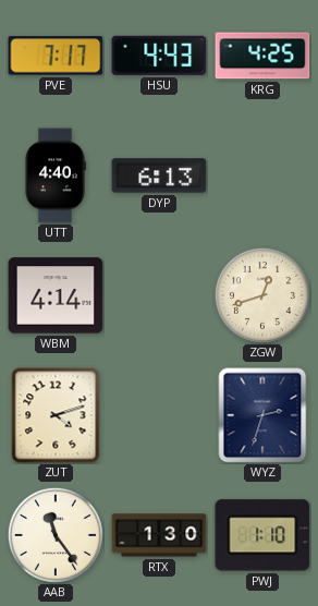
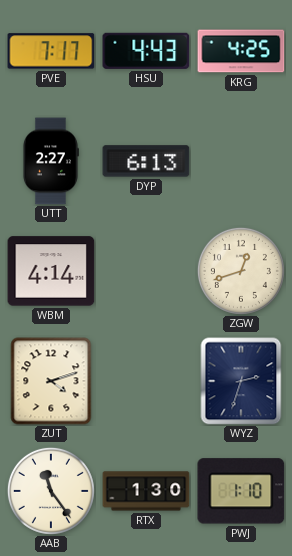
UTT: 4:40 -> 2:27 (50, 161)
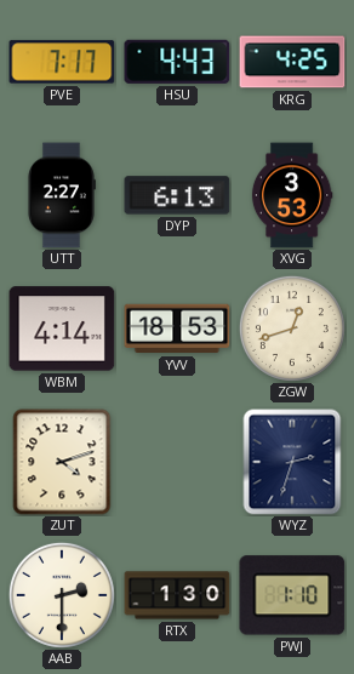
XVG: none -> 3:53 (292, 195)
YVV: none -> 18:53 (177, 329)
AAB: 11:24 -> 2:30 (62, 595)
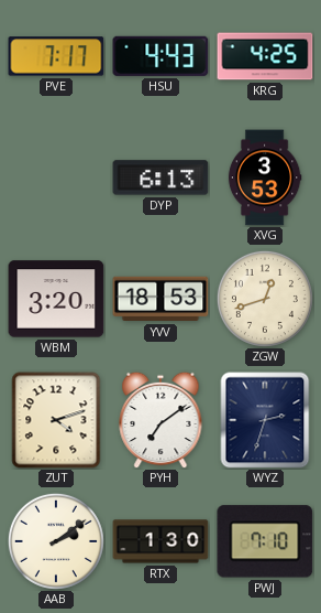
UTT: 2:27 -> none (61, 195)
WBM: 4:14 -> 3:20 (56, 299)
PYH: none -> 7:09 (160, 420)
AAB: 2:30 -> 2:09 (56, 541)
PWJ: 1:10 -> 7:10 (265, 541)
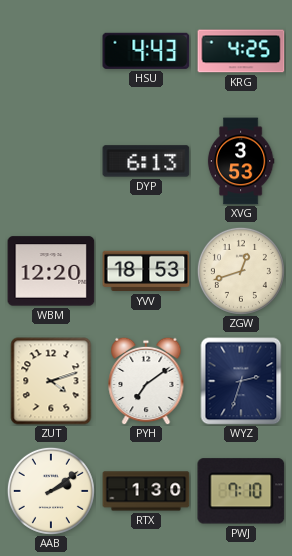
PVE: 7:17 -> none (56, 56)
WBM: 3:20 -> 12:20 (51, 271)
